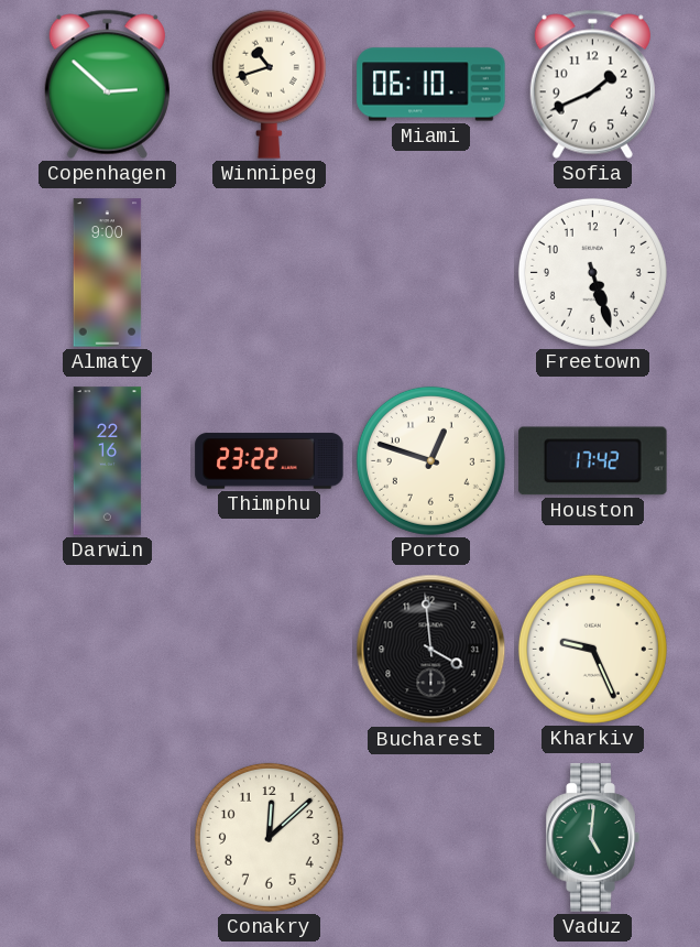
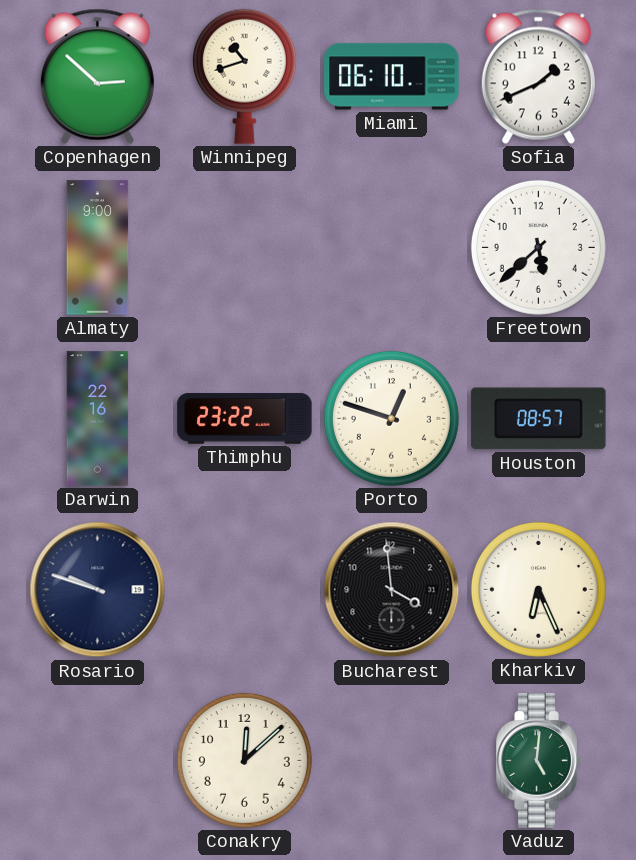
Freetown: 5:27 -> 5:38 (538, 247)
Houston: 17:42 -> 08:57 (539, 419)
Rosario: none -> 9:48 (98, 590)
Kharkiv: 9:26 -> 6:26 (538, 589)
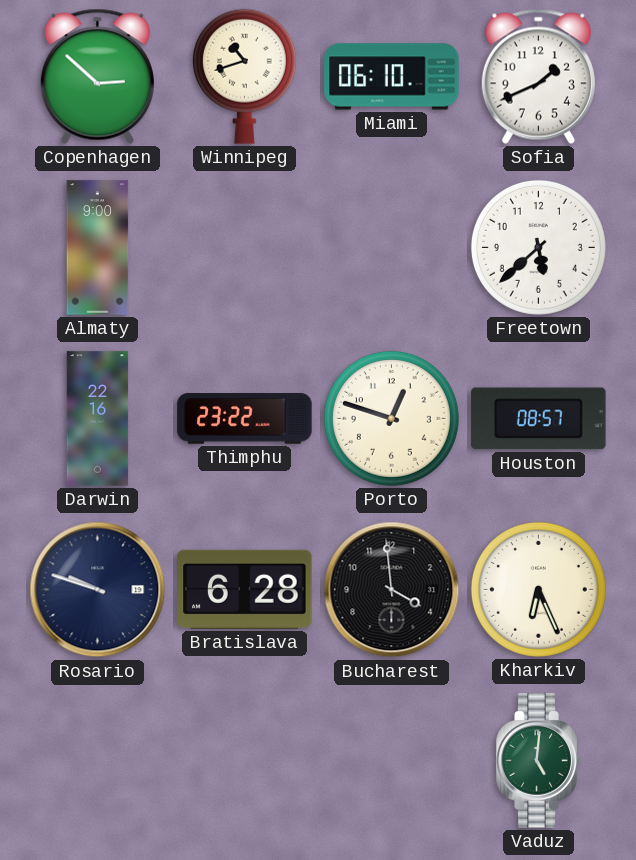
Bratislava: none -> 6:28 (245, 589)
Conakry: 12:08 -> none (244, 760)
